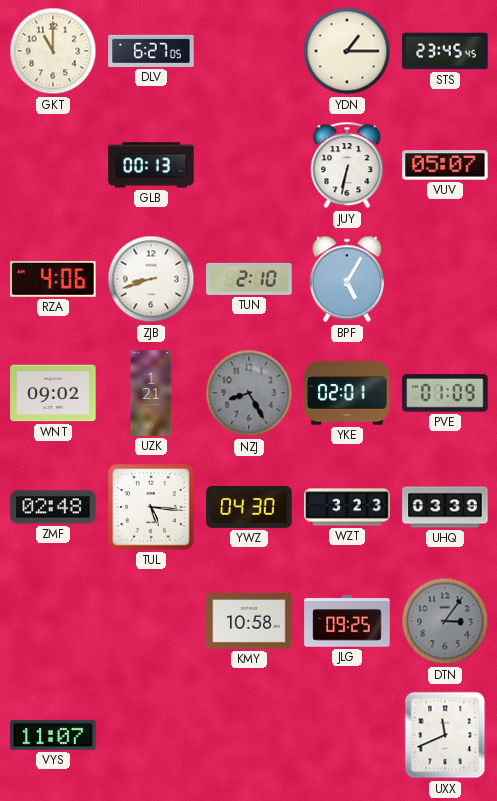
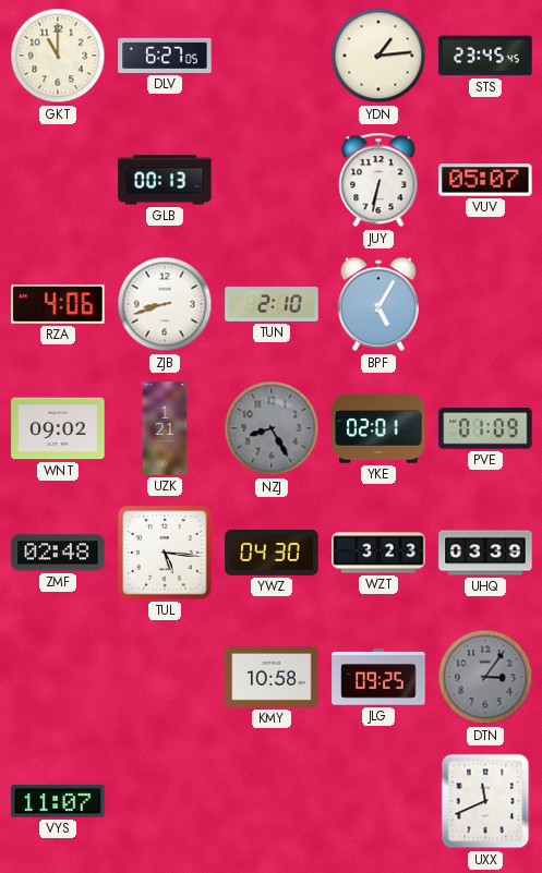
YDN: 1:15 -> 1:14 (378, 56)
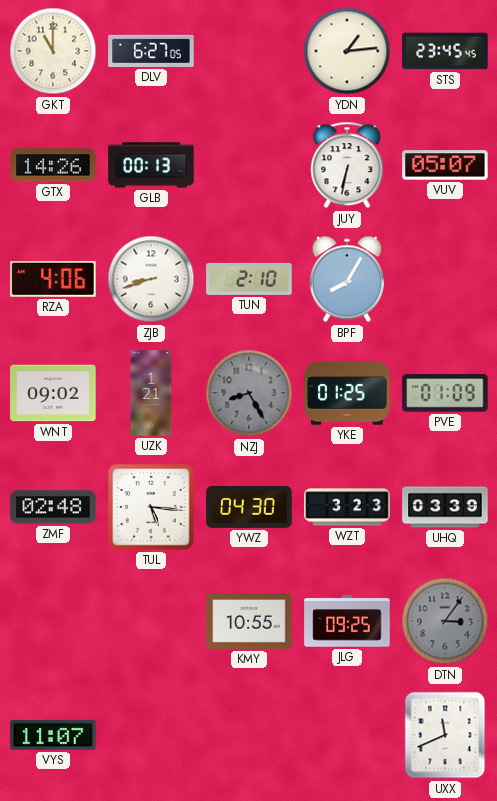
GTX: none -> 14:26 (53, 165)
BPF: 5:05 -> 8:05 (347, 279)
YKE: 02:01 -> 01:25 (347, 393)
KMY: 10:58 -> 10:55 (249, 621)
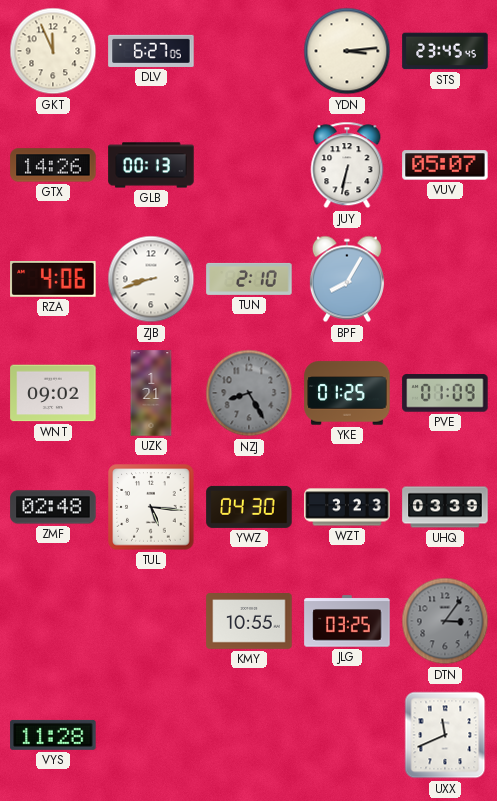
GKT: 11:00 -> 11:56 (53, 51)
YDN: 1:14 -> 3:14 (347, 51)
JLG: 09:25 -> 03:25 (347, 621)
VYS: 11:07 -> 11:28 (53, 735)
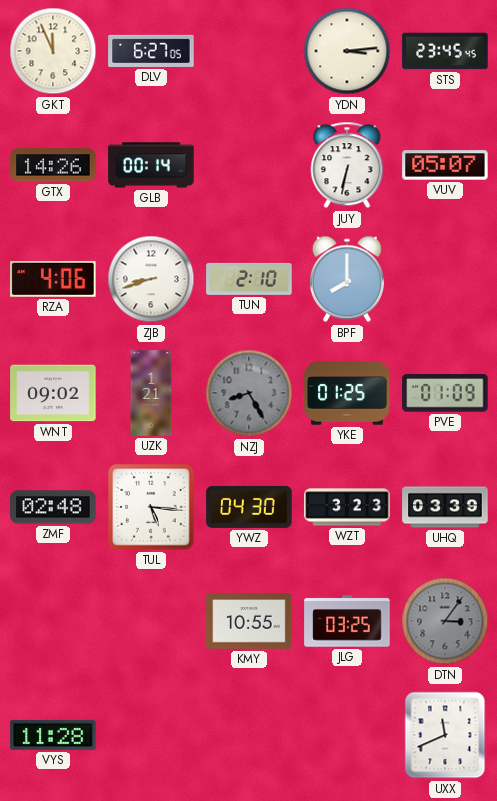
GLB: 00:13 -> 00:14 (151, 165)
BPF: 8:05 -> 8:00 (347, 279)
